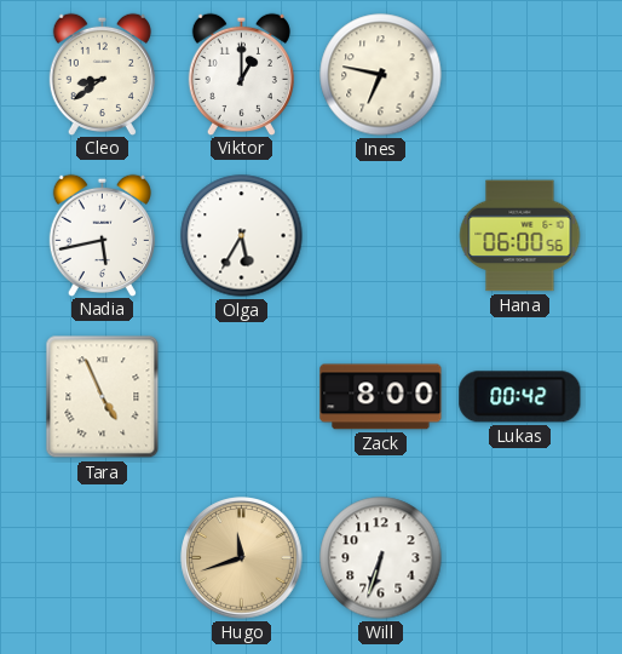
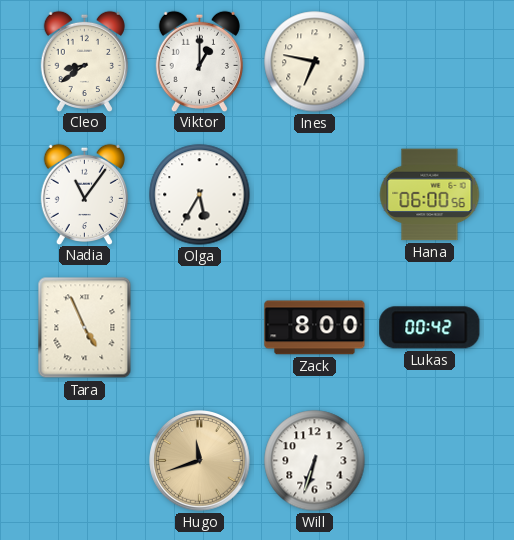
Nadia: 5:43 -> 11:06 (84, 194)
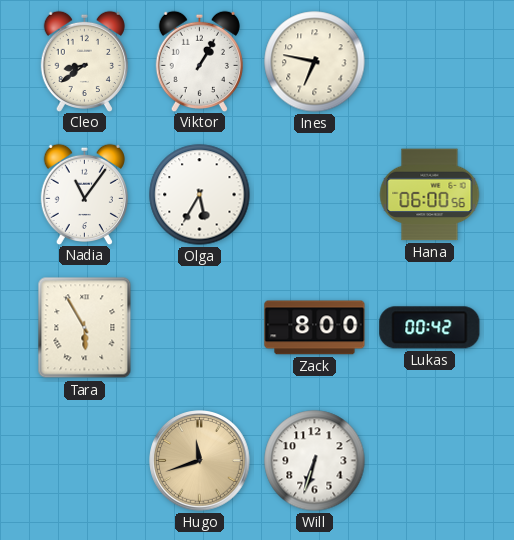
Viktor: 1:00 -> 1:05 (199, 61)
Tara: 4:56 -> 5:55 (85, 328)
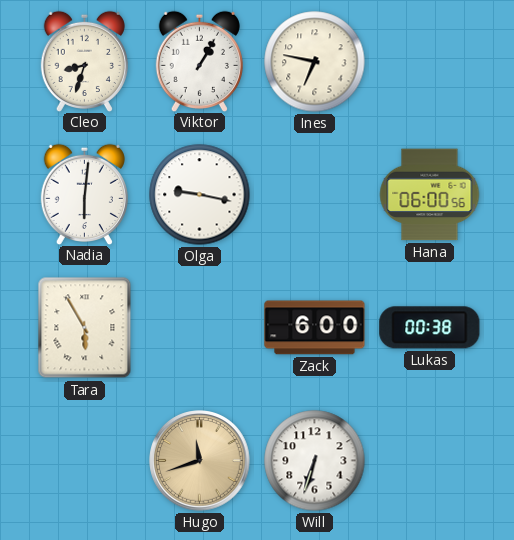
Cleo: 8:39 -> 8:33 (84, 61)
Nadia: 11:06 -> 6:01 (84, 194)
Olga: 5:35 -> 9:17 (200, 195)
Zack: 8:00 -> 6:00 (315, 328)
Lukas: 00:42 -> 00:38 (430, 328)
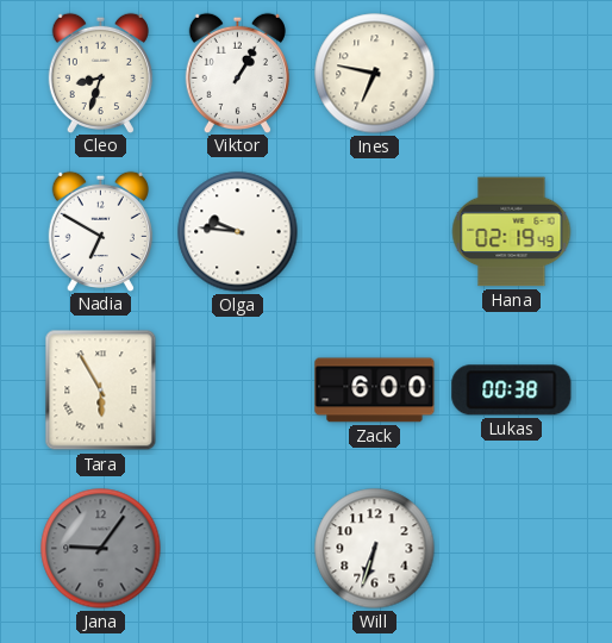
Nadia: 6:01 -> 6:50 (100, 231)
Olga: 9:17 -> 9:46 (238, 232)
Hana: 06:00 -> 02:19 (512, 232)
Jana: none -> 9:06 (101, 549)
Hugo: 11:42 -> none (200, 461)
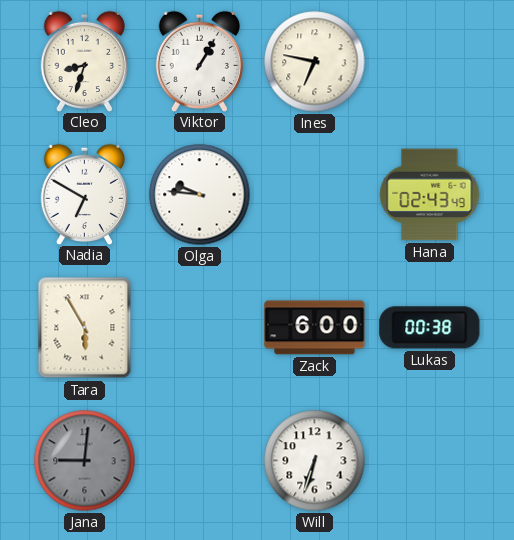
Hana: 02:19 -> 02:43 (430, 195)
Jana: 9:06 -> 9:01 (85, 461)
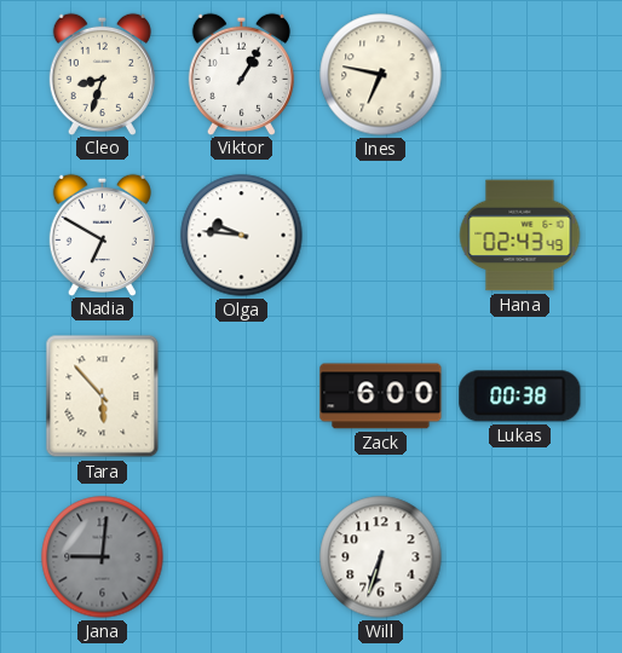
Tara: 5:55 -> 5:53 (103, 397)
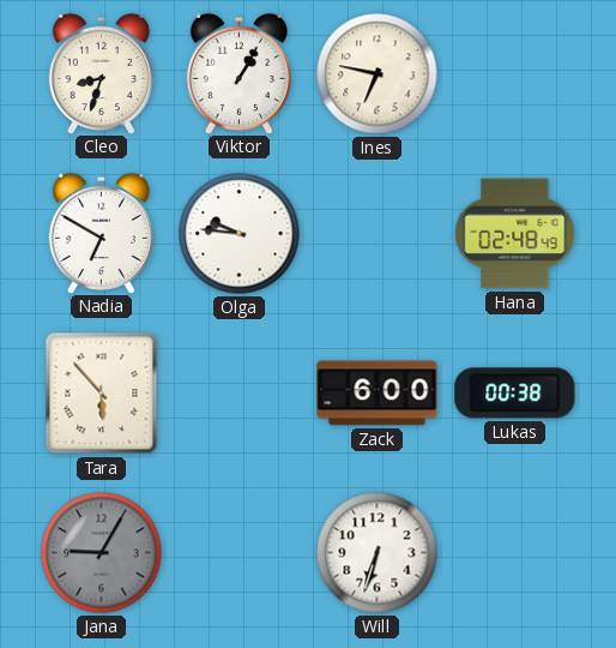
Hana: 02:43 -> 02:48 (515, 234)
Jana: 9:01 -> 9:05 (102, 553)
